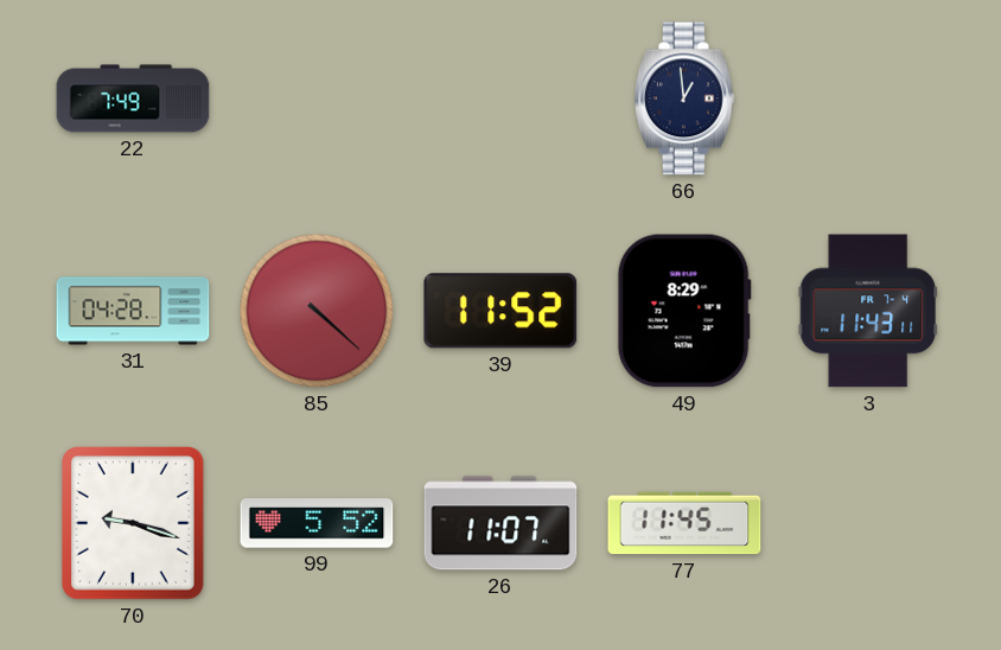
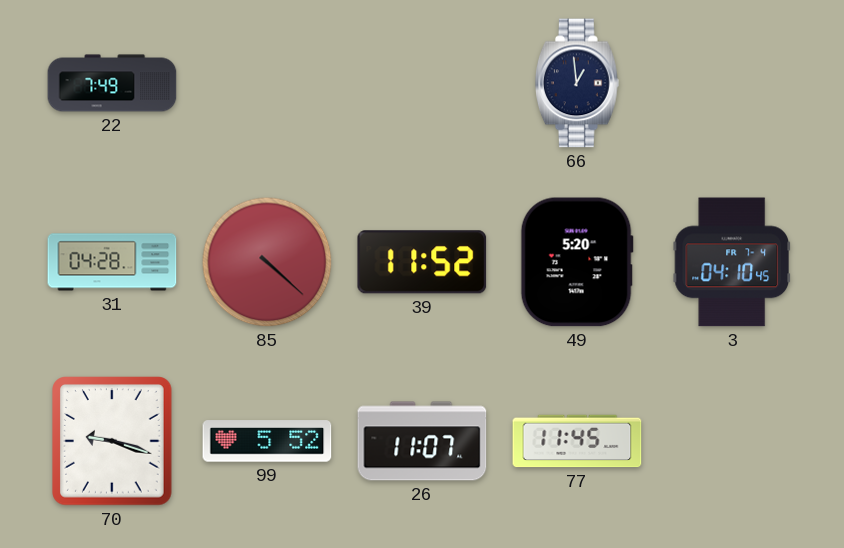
49: 8:29 -> 5:20 (577, 262)
3: 11:43 -> 04:10 (731, 262)
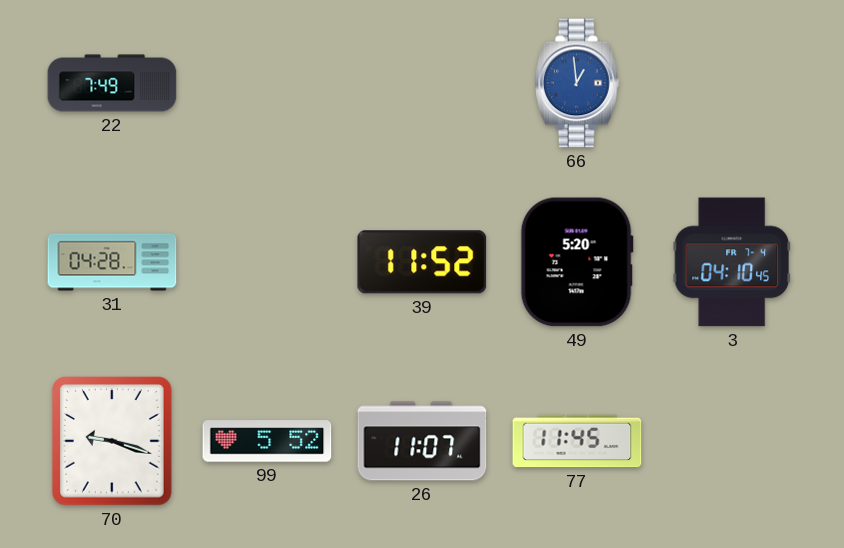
66 dial: navy -> blue (578, 83)
85: 4:22 -> none (267, 262)
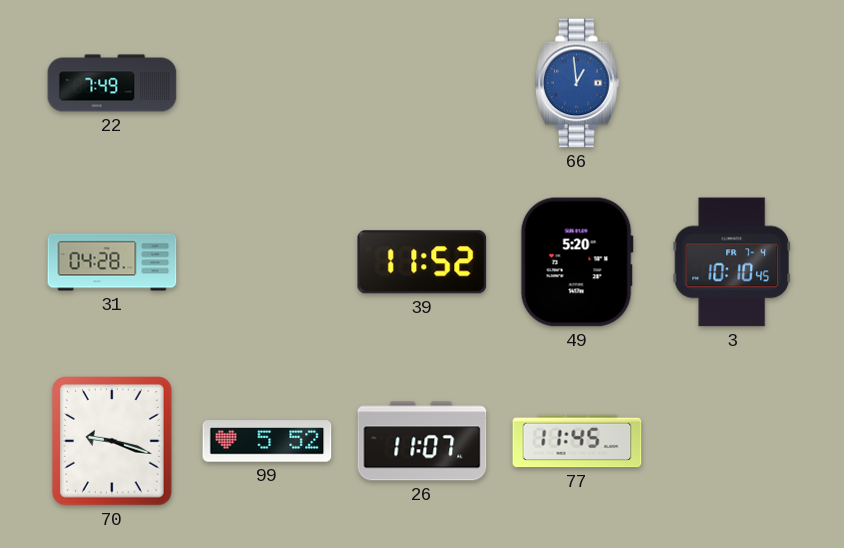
3: 04:10 -> 10:10 (731, 262)
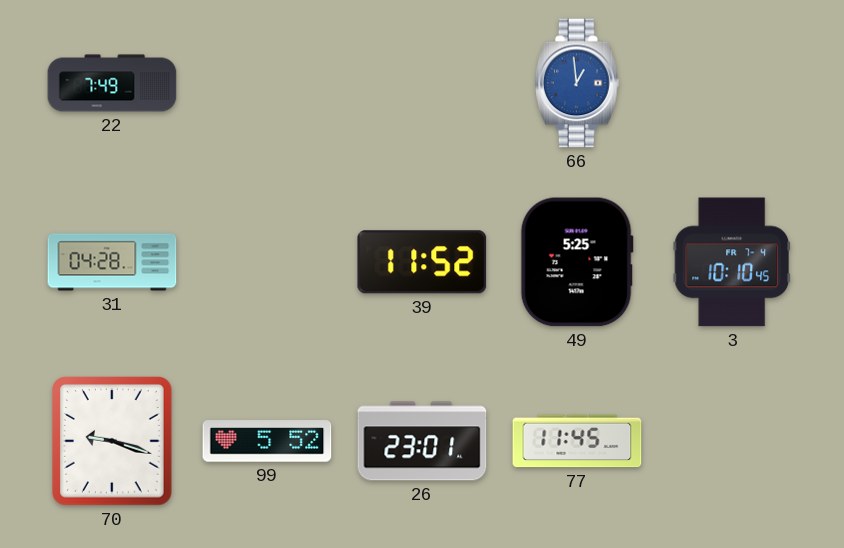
49: 5:20 -> 5:25 (577, 262)
26: 11:07 -> 23:01 (422, 441)
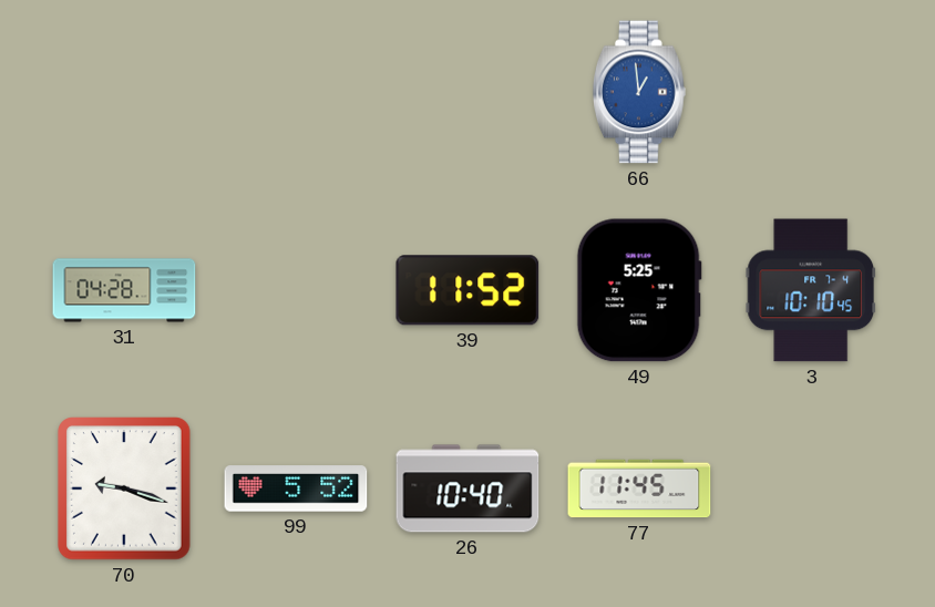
22: 7:49 -> none (112, 83)
26: 23:01 -> 10:40 (468, 488)
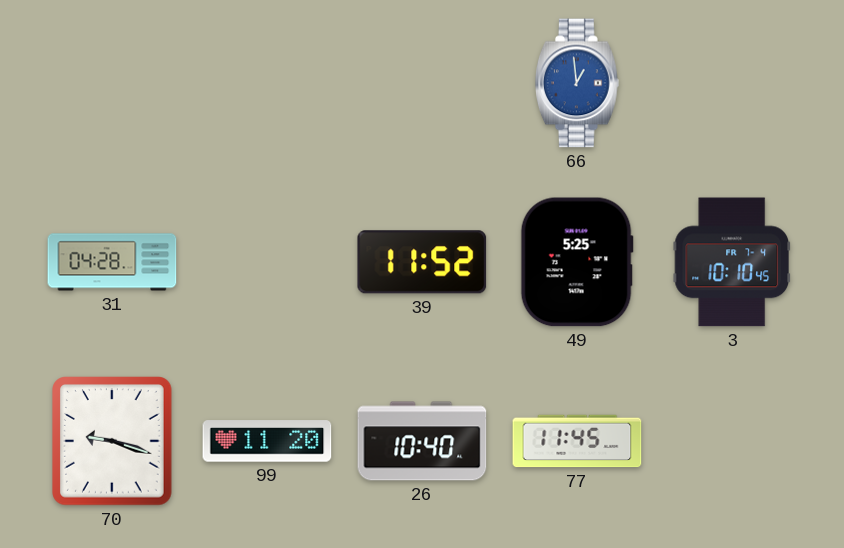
99: 5:52 -> 11:20 (267, 441)
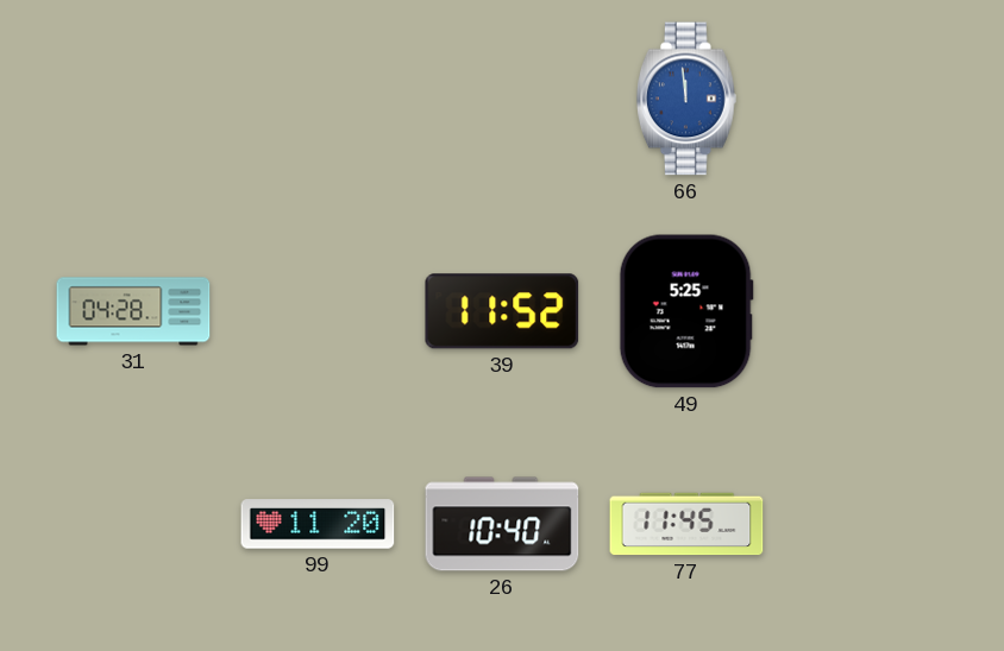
66: 12:59 -> 11:59 (688, 99)
3: 10:10 -> none (731, 262)
70: 9:18 -> none (112, 441)
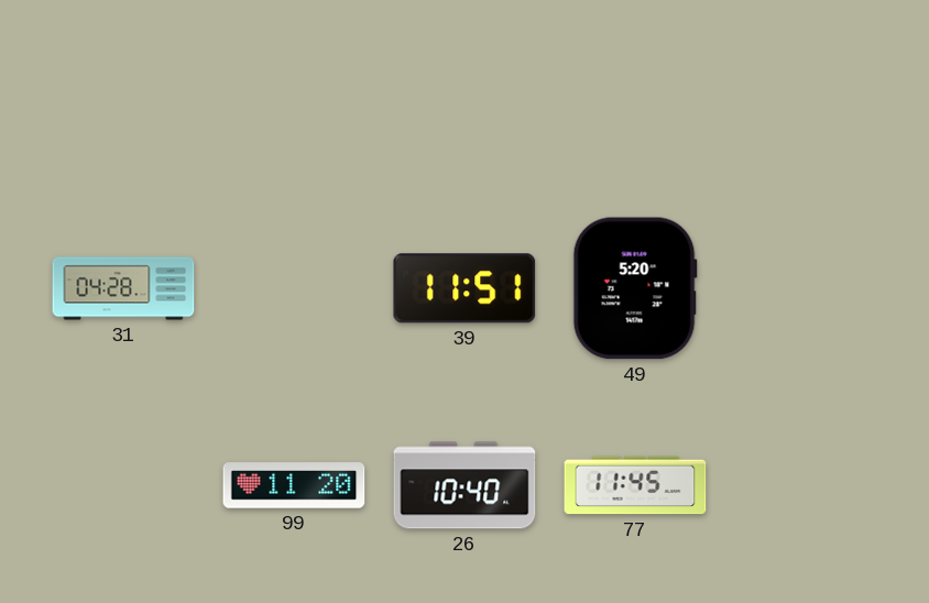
66: 11:59 -> none (688, 99)
39: 11:52 -> 11:51 (465, 288)
49: 5:25 -> 5:20 (635, 288)
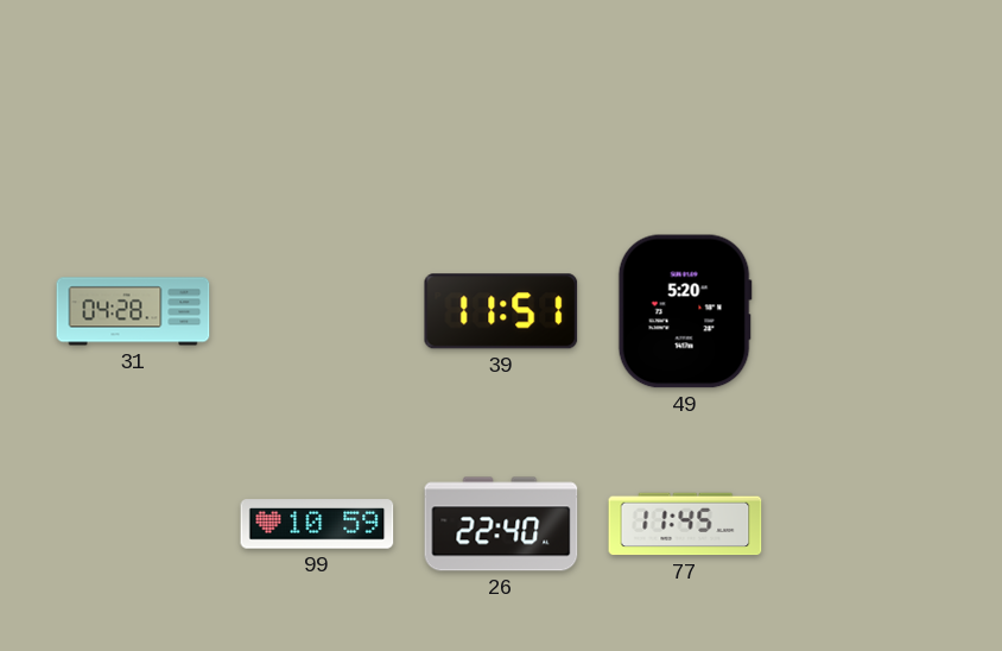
99: 11:20 -> 10:59 (317, 524)
26: 10:40 -> 22:40 (501, 524)
